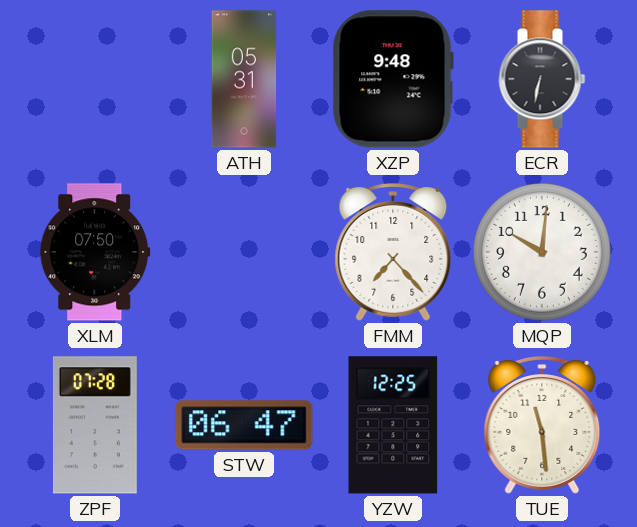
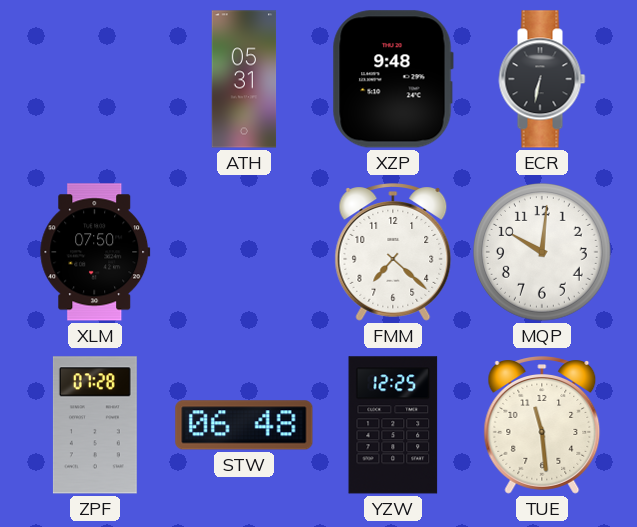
FMM: 7:23 -> 7:22 (393, 252)
STW: 06:47 -> 06:48 (244, 425)
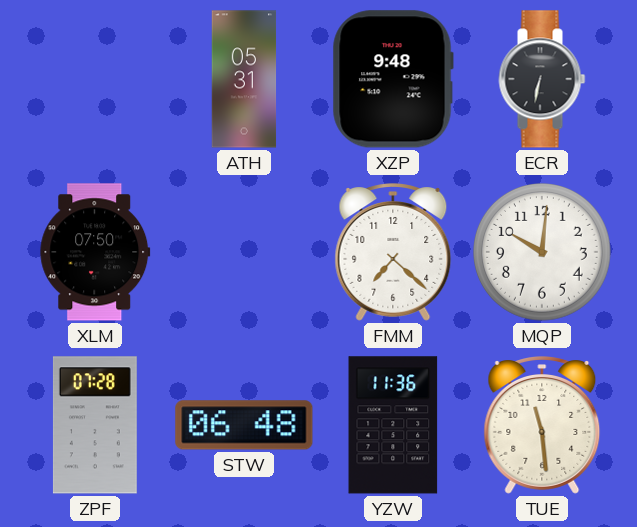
YZW: 12:25 -> 11:36 (393, 425)
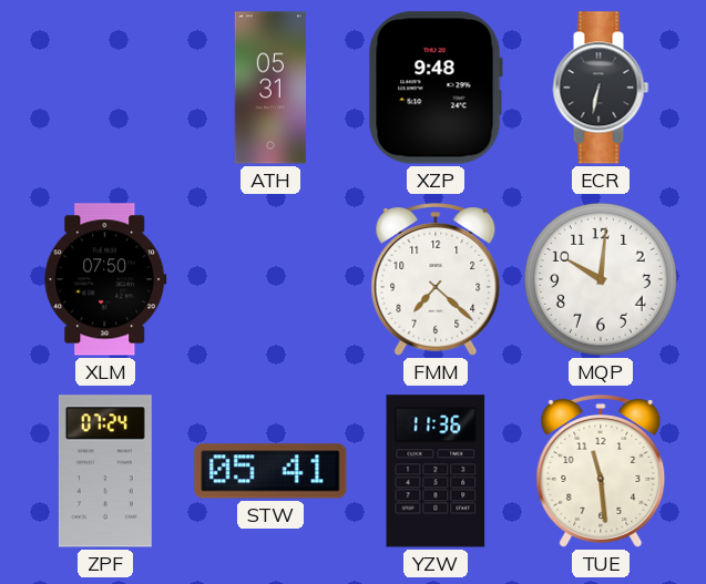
ZPF: 07:28 -> 07:24 (105, 471)
STW: 06:48 -> 05:41 (270, 471)
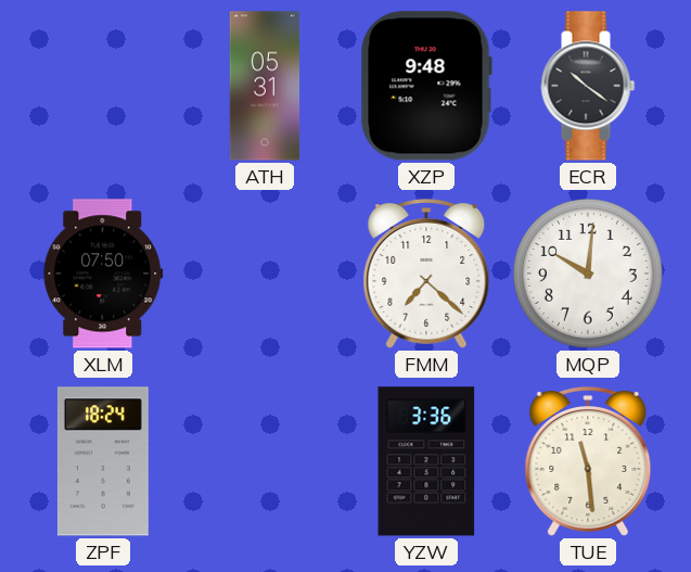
ECR: 6:32 -> 10:21 (588, 86)
ZPF: 07:24 -> 18:24 (103, 461)
STW: 05:41 -> none (270, 471)
YZW: 11:36 -> 3:36 (426, 461)
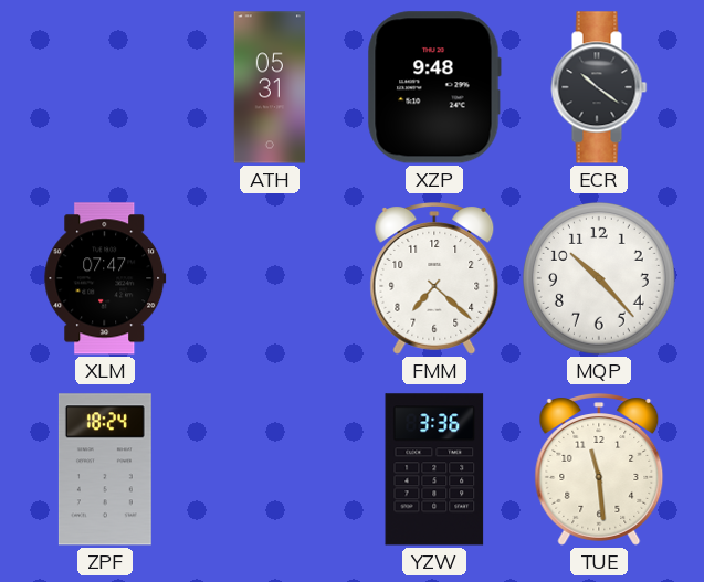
XLM: 07:50 -> 07:47 (105, 278)
MQP: 10:01 -> 10:23 (600, 279)
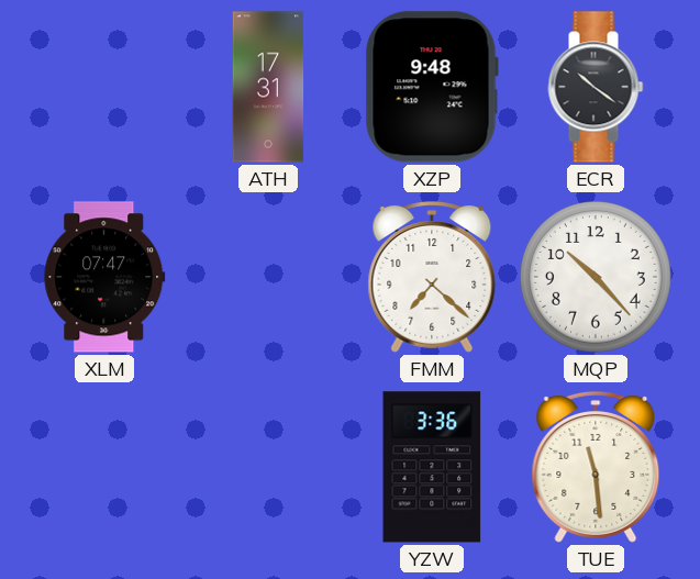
ATH: 05:31 -> 17:31 (268, 87)
ZPF: 18:24 -> none (105, 469)
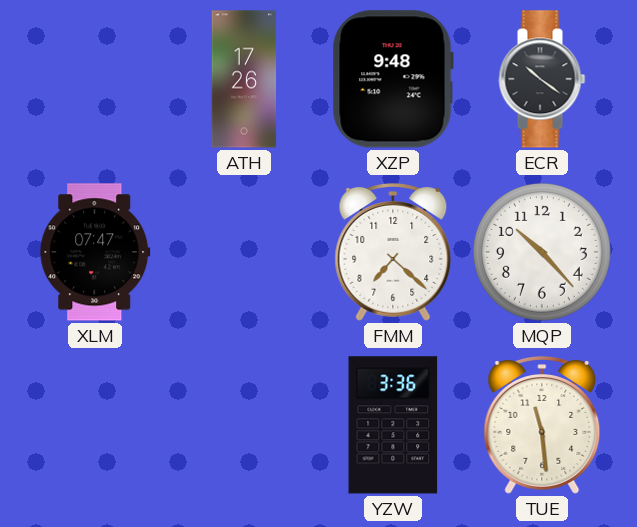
ATH: 17:31 -> 17:26 (244, 79)
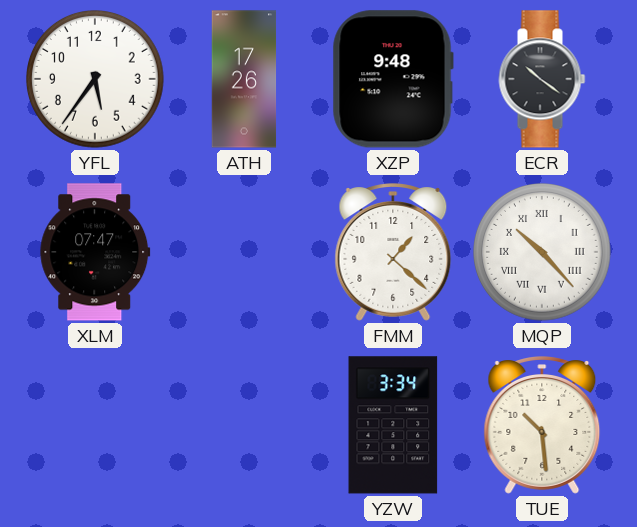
YFL: none -> 5:36 (96, 80)
FMM: 7:22 -> 1:22 (393, 252)
MQP numerals: Arabic -> Roman (543, 253)
YZW: 3:36 -> 3:34 (393, 425)
TUE: 11:29 -> 10:29 (542, 425)
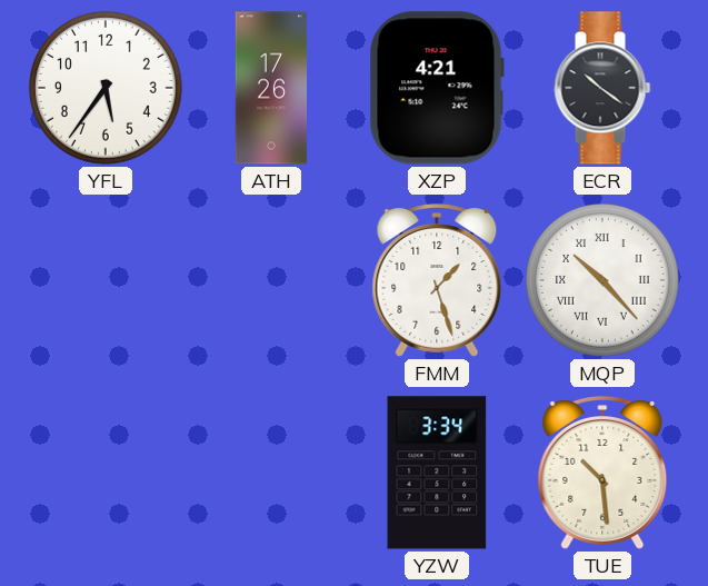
XZP: 9:48 -> 4:21 (437, 88)
XLM: 07:47 -> none (95, 252)
FMM: 1:22 -> 1:27 (437, 280)
